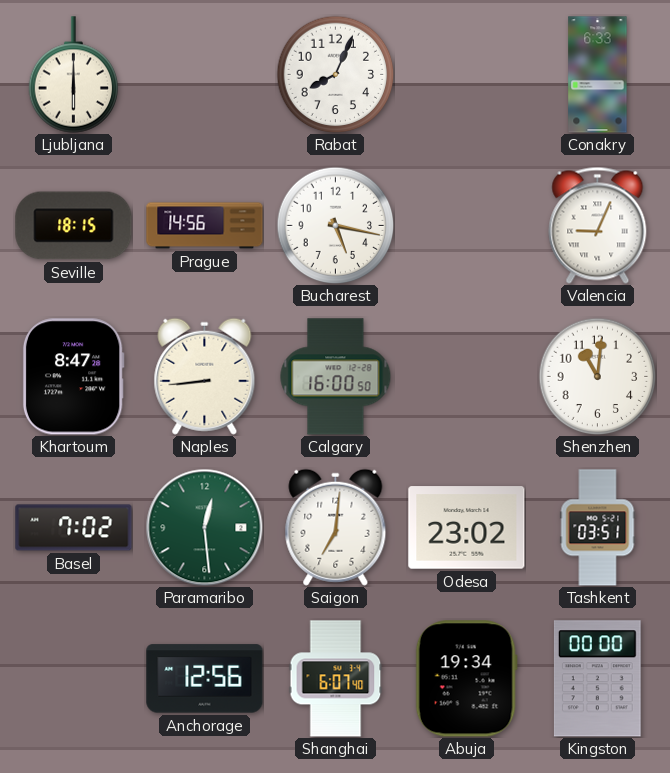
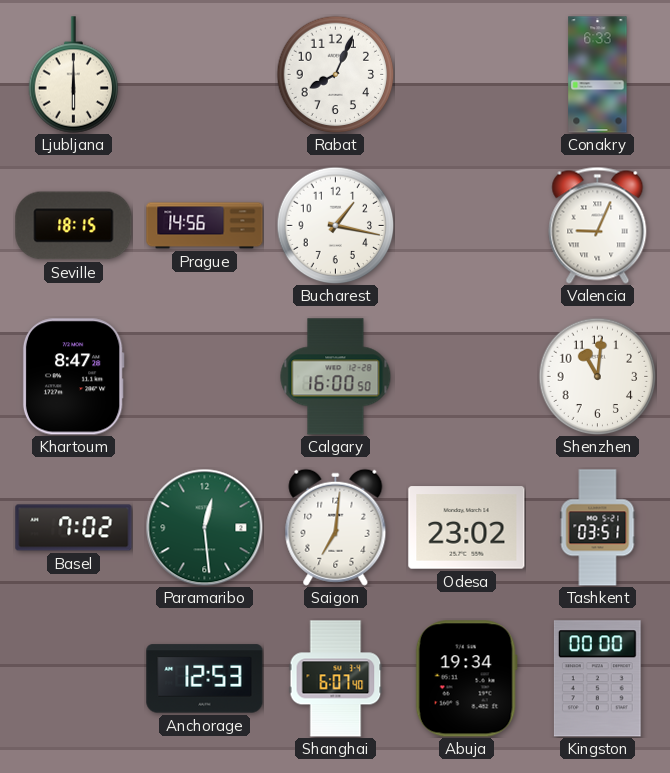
Bucharest: 5:17 -> 1:17 (335, 225)
Naples: 8:44 -> none (205, 376)
Anchorage: 12:56 -> 12:53 (205, 679)
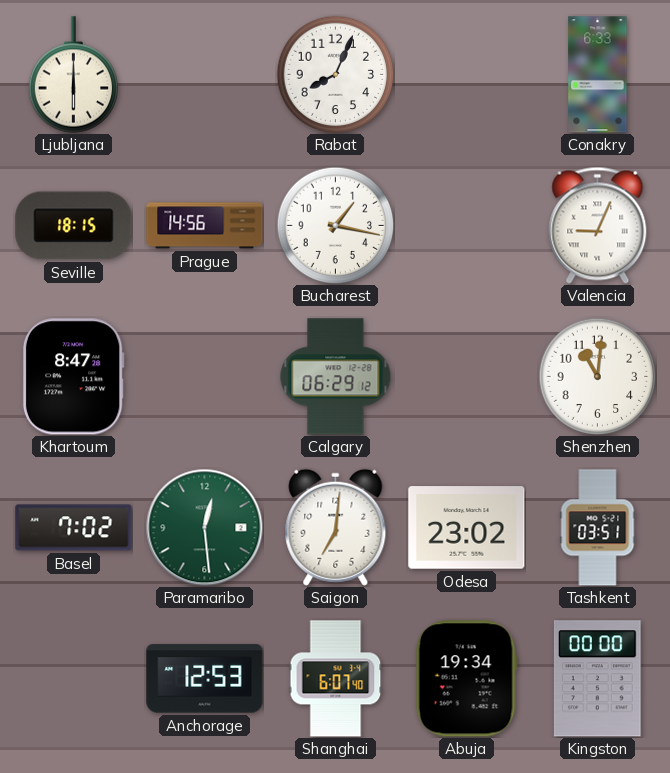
Calgary: 16:00 -> 06:29 (336, 377)
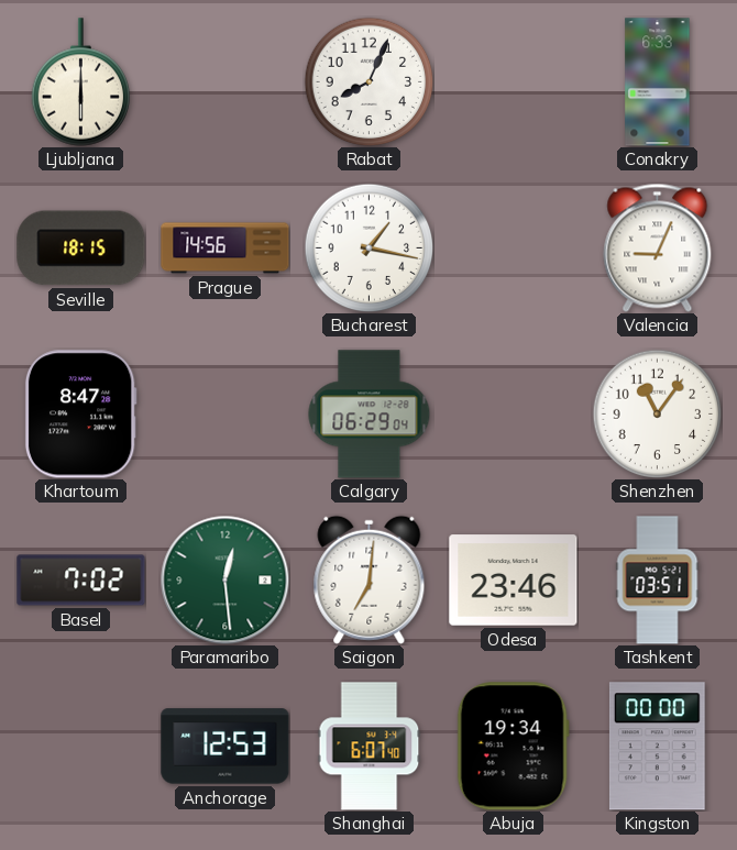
Calgary: 06:29:12 -> 06:29:04 (370, 415)
Shenzhen: 11:01 -> 11:06 (657, 413)
Odesa: 23:02 -> 23:46 (514, 581)
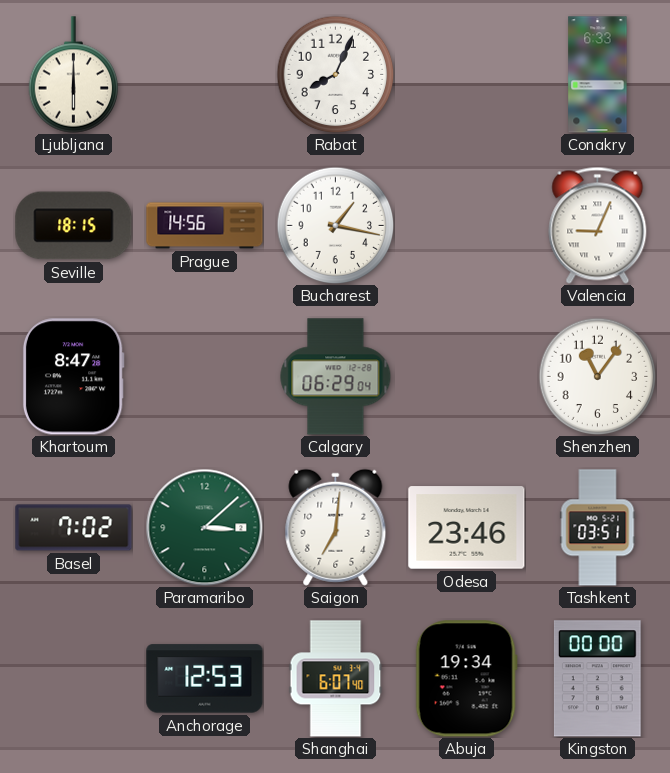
Paramaribo: 12:29 -> 3:08 (204, 527)
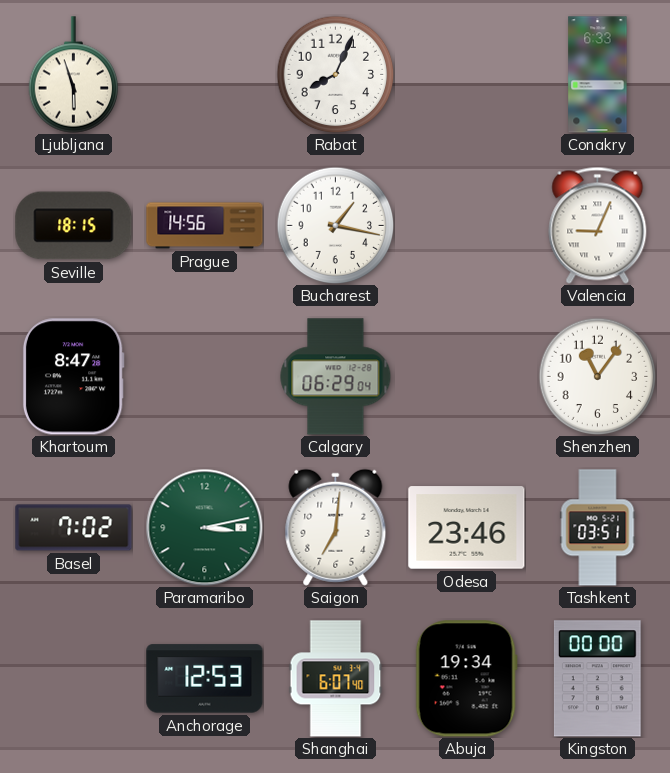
Ljubljana: 6:00 -> 5:57 (74, 75)
Paramaribo: 3:08 -> 3:13 (204, 527)
